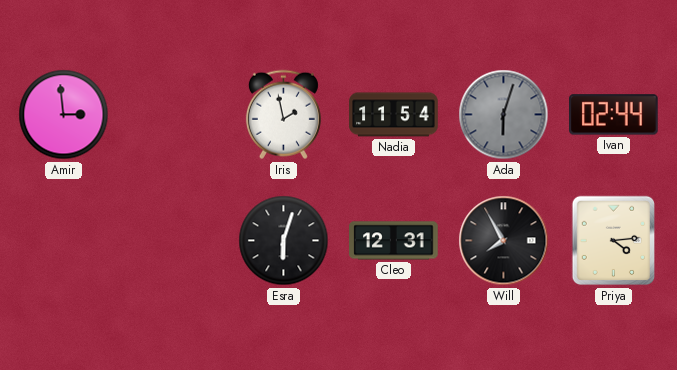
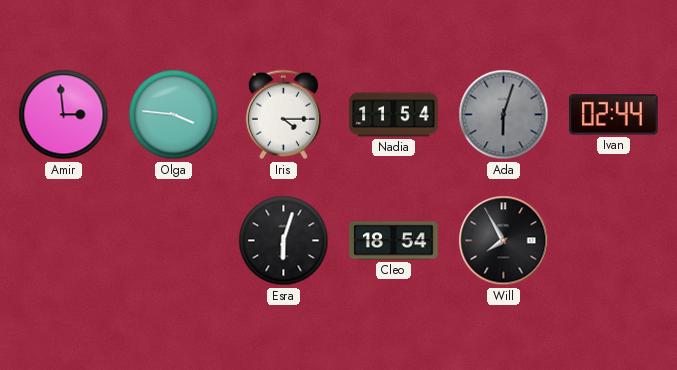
Olga: none -> 3:46 (174, 115)
Iris: 1:58 -> 4:15 (283, 115)
Cleo: 12:31 -> 18:54 (394, 241)
Priya: 4:14 -> none (613, 241)
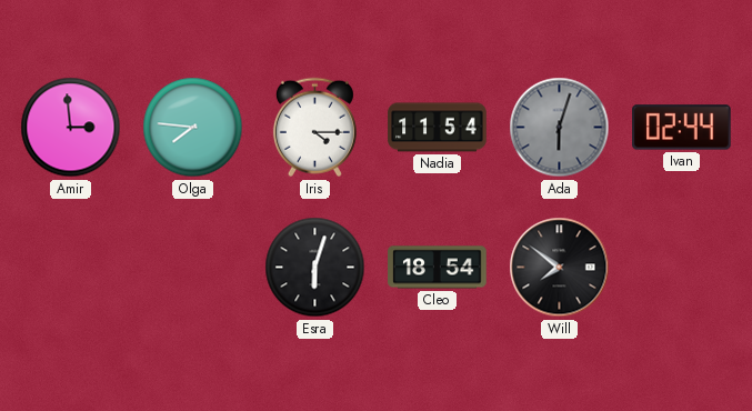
Olga: 3:46 -> 7:46 (193, 128)
Will: 7:55 -> 7:51 (560, 268)
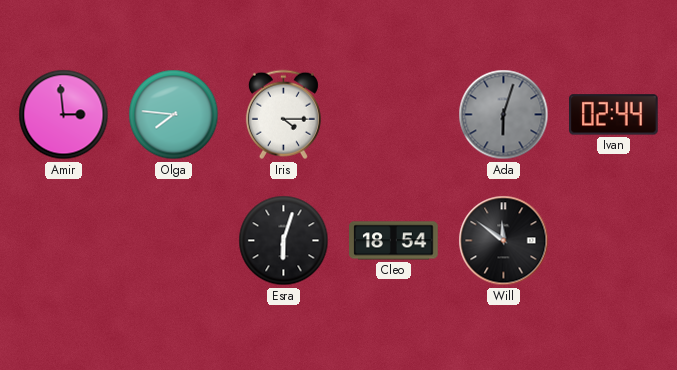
Nadia: 11:54 -> none (438, 128)
Will: 7:51 -> 11:51 (504, 241)
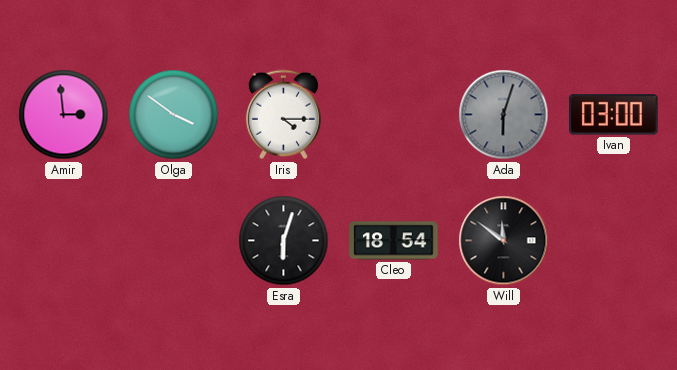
Olga: 7:46 -> 3:51 (174, 115)
Ivan: 02:44 -> 03:00 (614, 115)
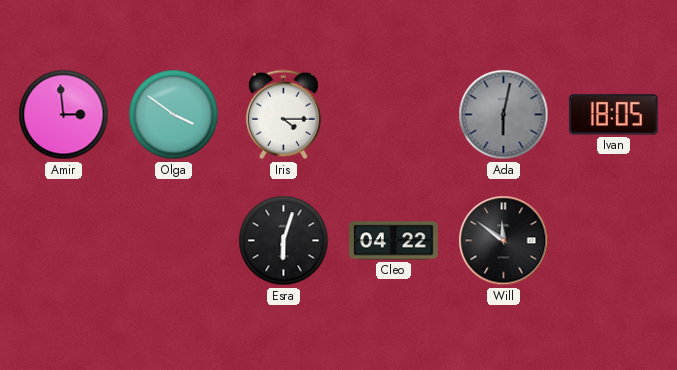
Ada: 6:03 -> 6:02 (504, 115)
Ivan: 03:00 -> 18:05 (614, 115)
Cleo: 18:54 -> 04:22 (394, 241)
